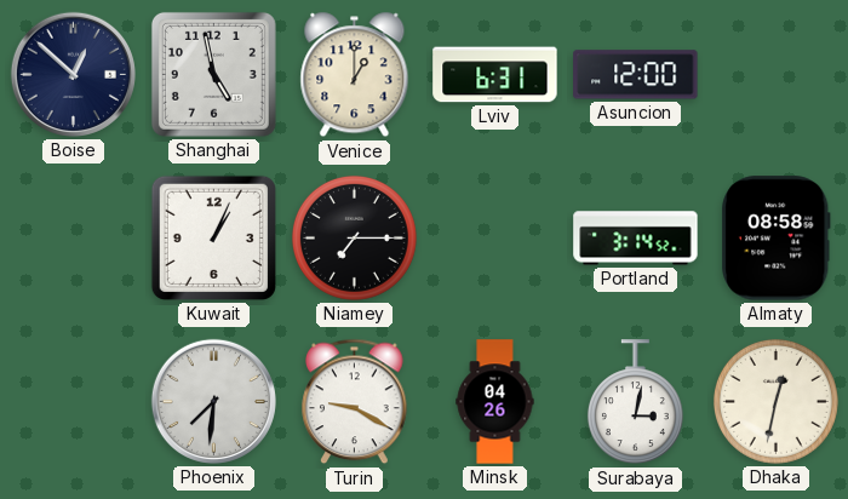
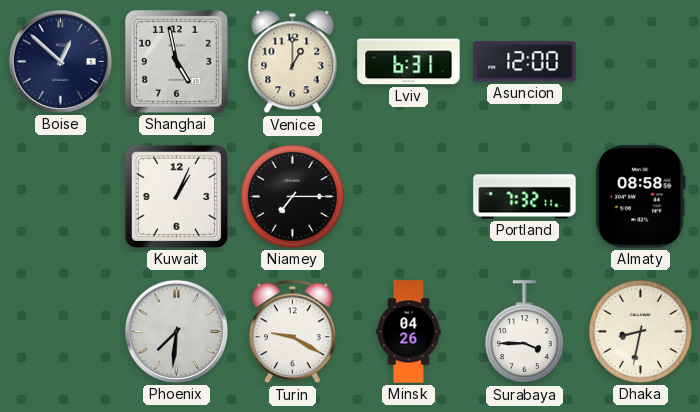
Portland: 3:14 -> 7:32 (525, 197)
Surabaya: 3:02 -> 3:45 (524, 332)
Dhaka: 12:32 -> 8:32 (640, 331)
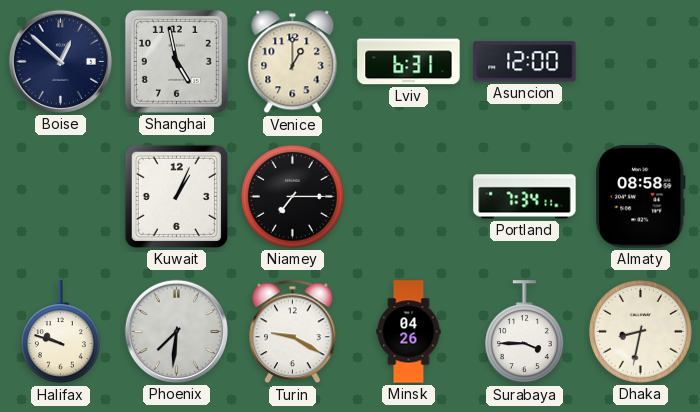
Portland: 7:32 -> 7:34 (525, 197)
Halifax: none -> 9:48 (60, 332)
